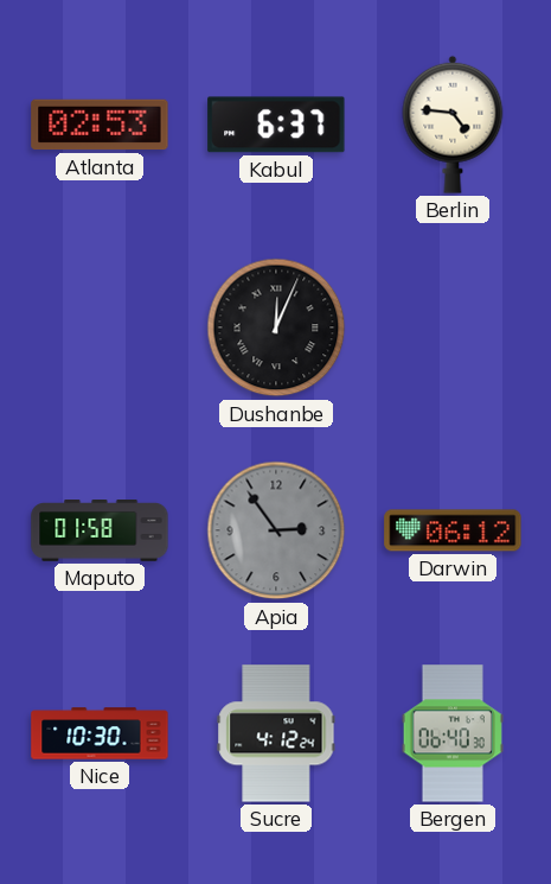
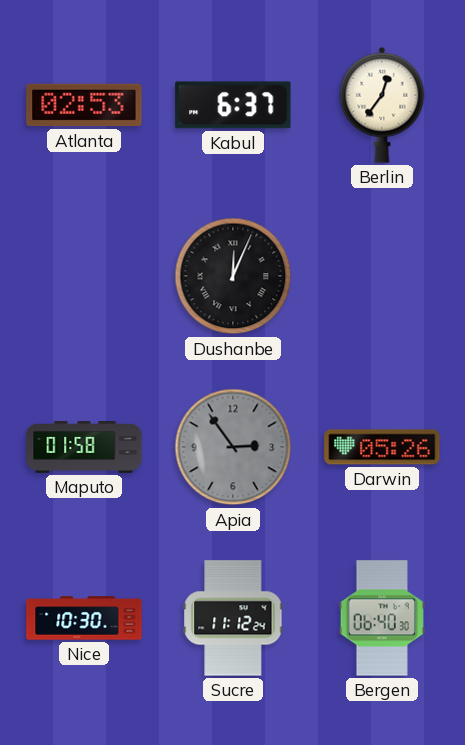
Berlin: 4:46 -> 12:36 (382, 105)
Darwin: 06:12 -> 05:26 (382, 447)
Sucre: 4:12 -> 11:12 (233, 618)
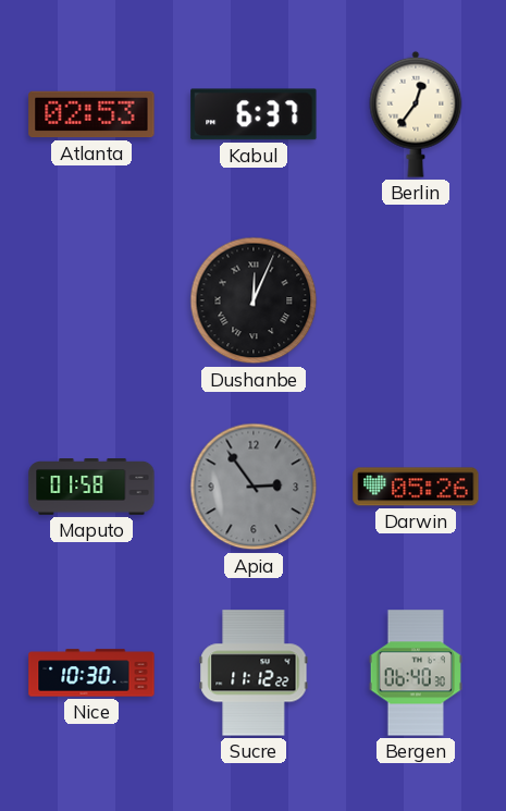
Sucre: 11:12:24 -> 11:12:22 (254, 673)
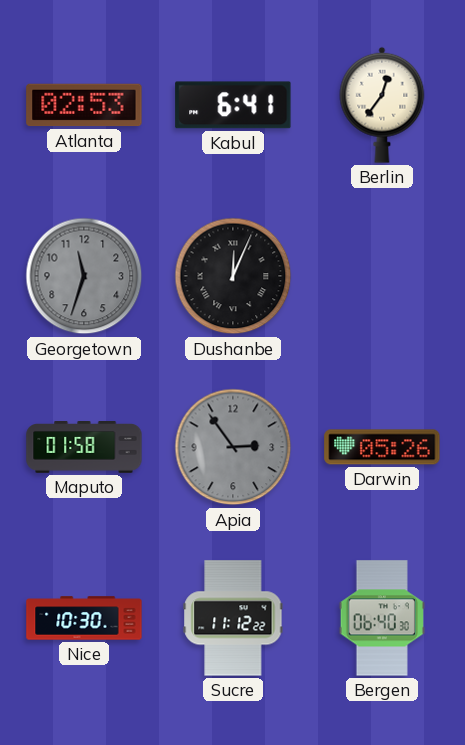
Kabul: 6:37 -> 6:41 (233, 105)
Georgetown: none -> 11:33 (84, 276)
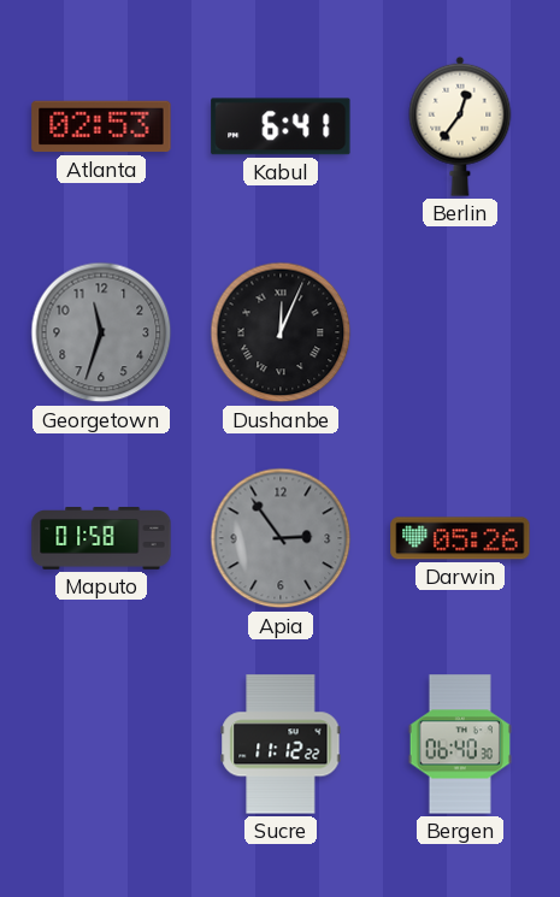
Nice: 10:30 -> none (84, 618)
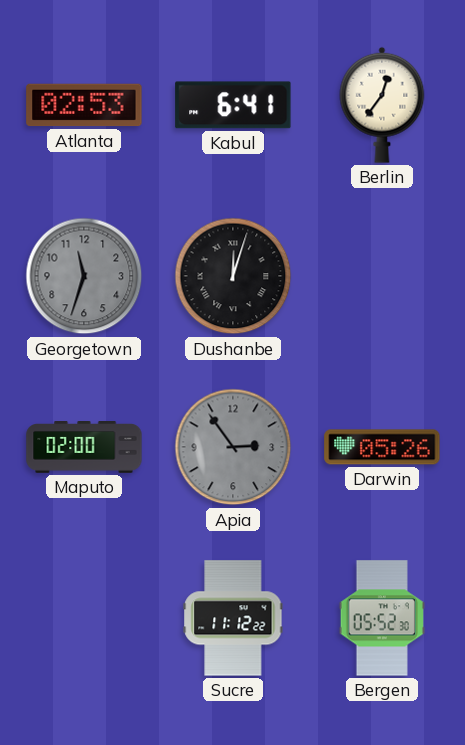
Dushanbe: 12:04 -> 12:03 (233, 276)
Maputo: 01:58 -> 02:00 (84, 447)
Bergen: 06:40 -> 05:52 (382, 618)
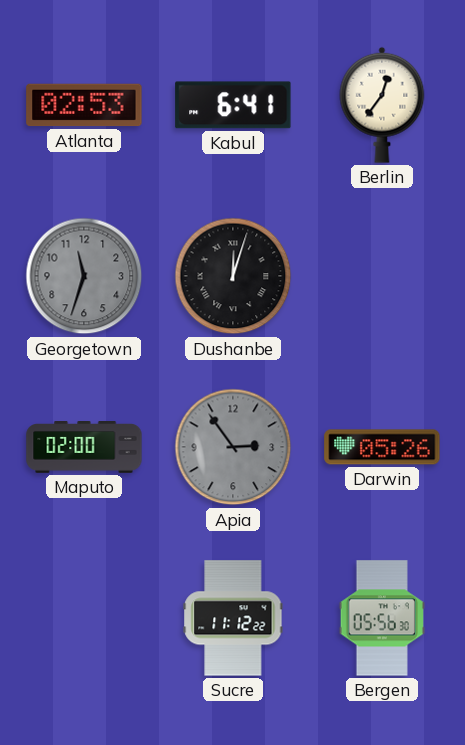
Bergen: 05:52 -> 05:56 (382, 618)
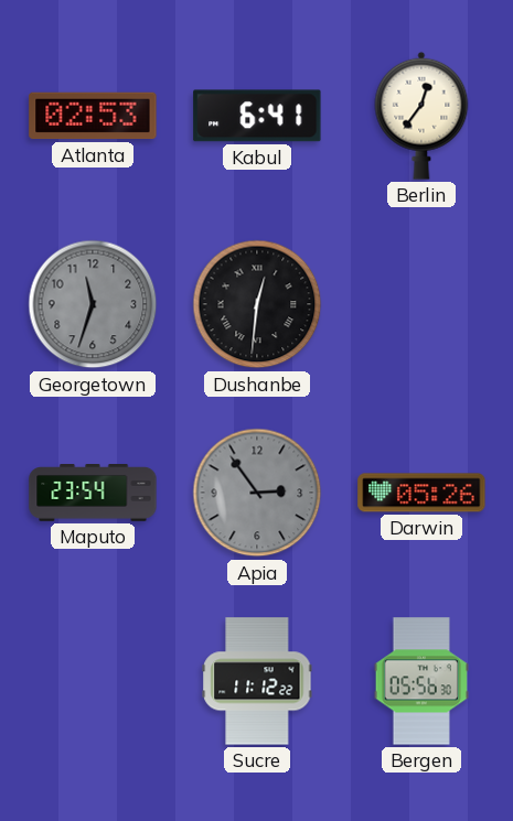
Dushanbe: 12:03 -> 12:31 (257, 304)
Maputo: 02:00 -> 23:54 (93, 493)
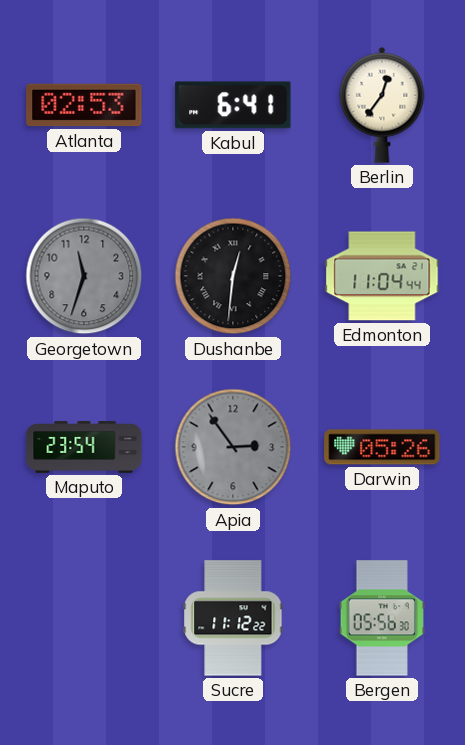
Edmonton: none -> 11:04 (382, 276)
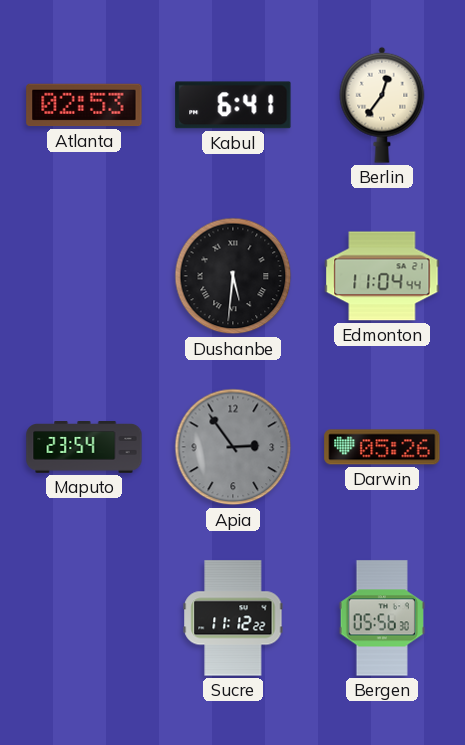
Georgetown: 11:33 -> none (84, 276)
Dushanbe: 12:31 -> 5:31 (233, 276)
